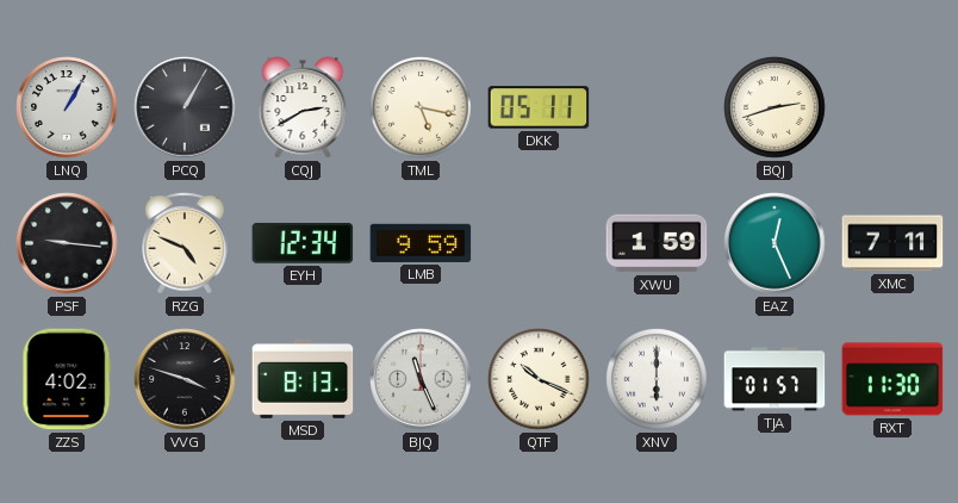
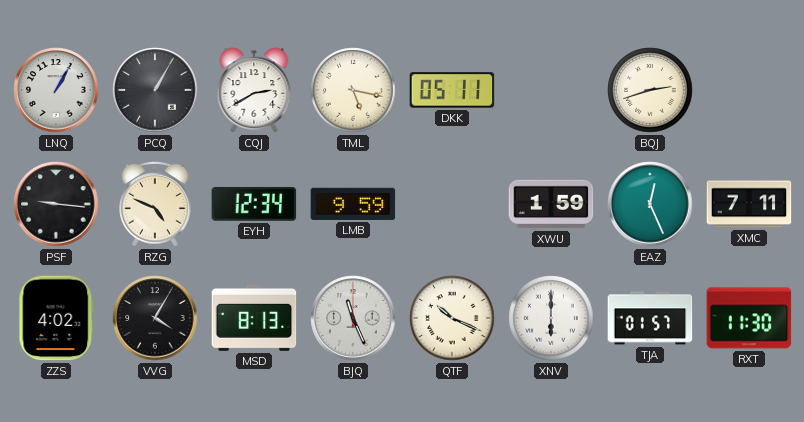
VVG: 3:48 -> 4:05 (155, 318)
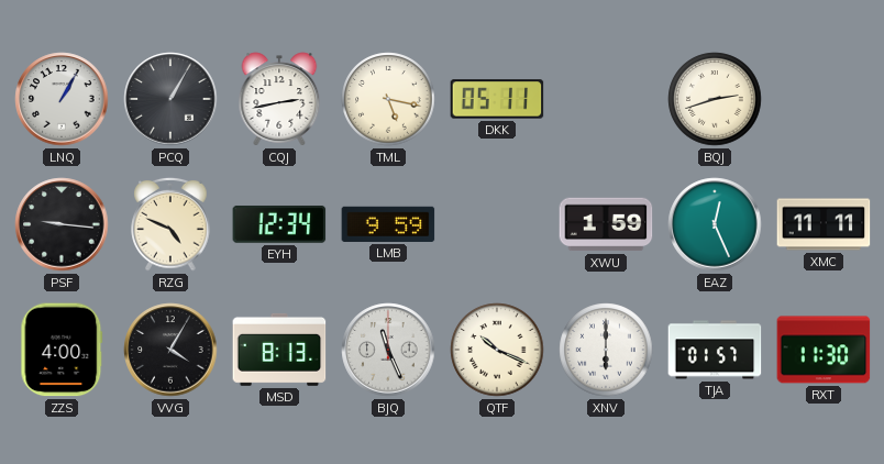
CQJ: 2:40 -> 2:43 (279, 99)
XMC: 7:11 -> 11:11 (824, 224)
ZZS: 4:02 -> 4:00 (62, 350)
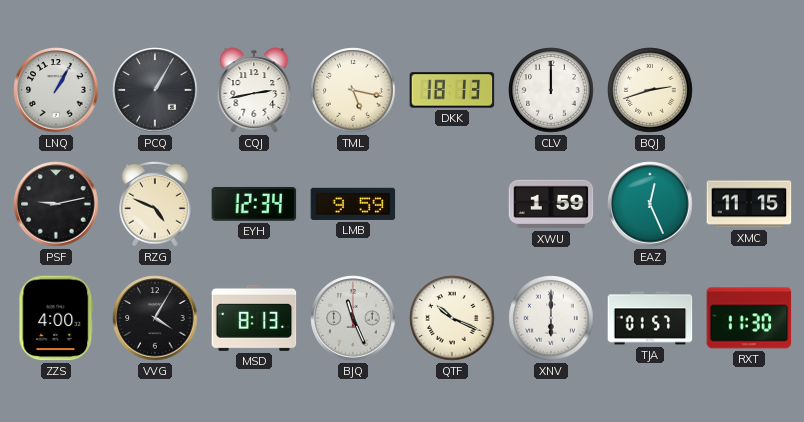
DKK: 05:11 -> 18:13 (452, 90)
CLV: none -> 12:00 (551, 90)
PSF: 9:16 -> 9:13 (56, 204)
XMC: 11:11 -> 11:15 (749, 204)
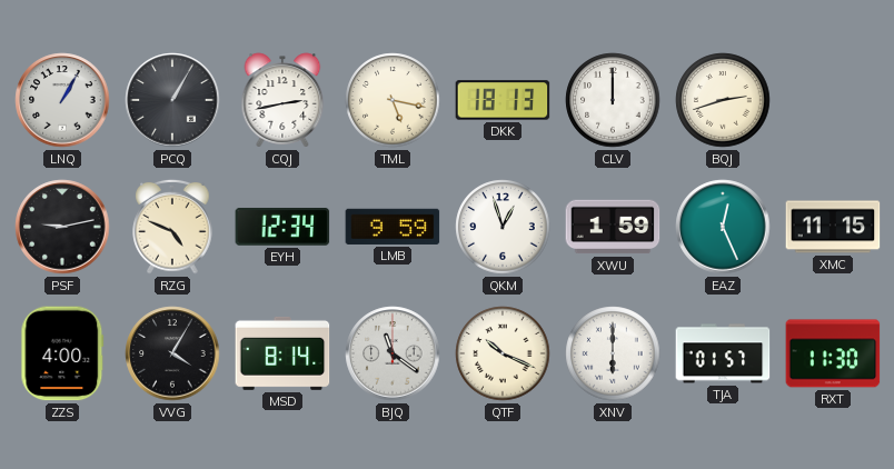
QKM: none -> 12:57 (503, 227)
MSD: 8:13 -> 8:14 (282, 353)
BJQ: 11:26 -> 11:21 (393, 353)
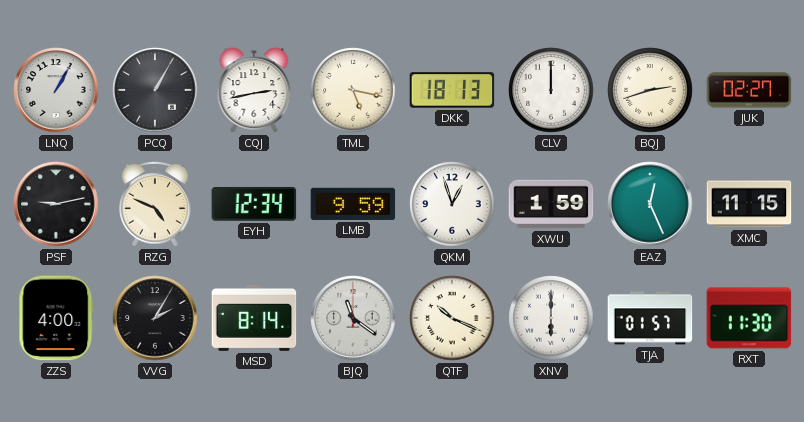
JUK: none -> 02:27 (749, 90)
VVG: 4:05 -> 2:05 (155, 318)
